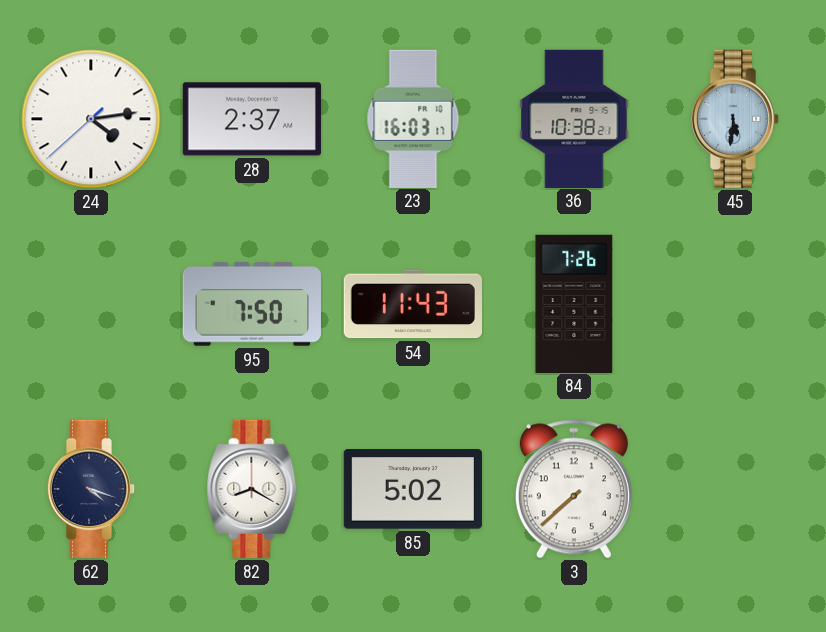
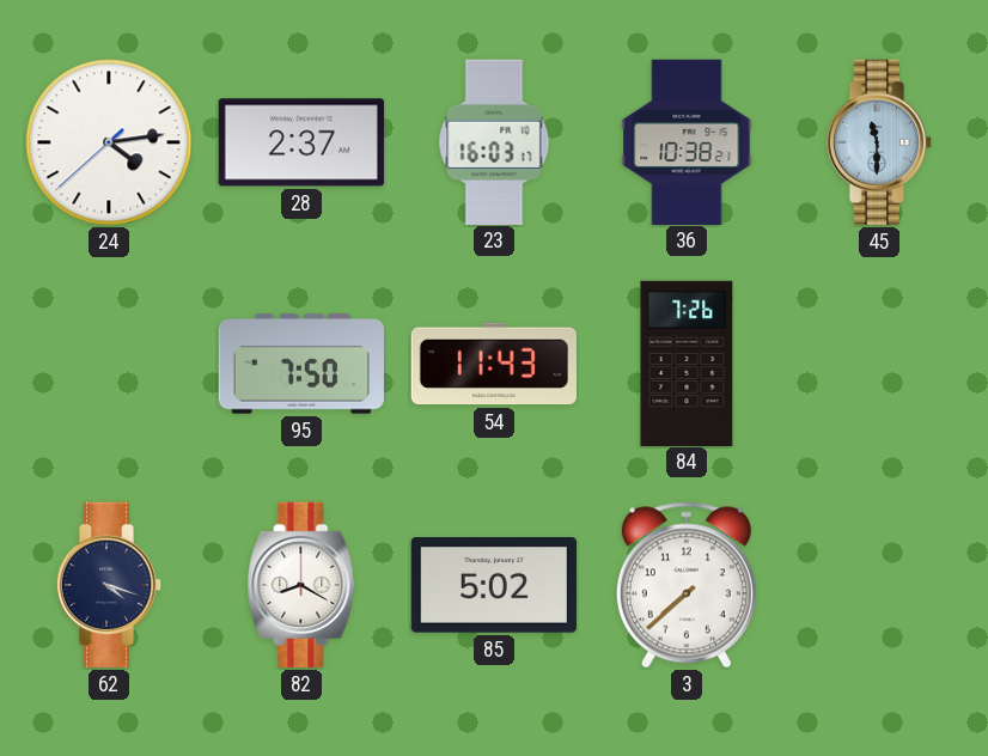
45: 5:31 -> 11:30 (879, 142)
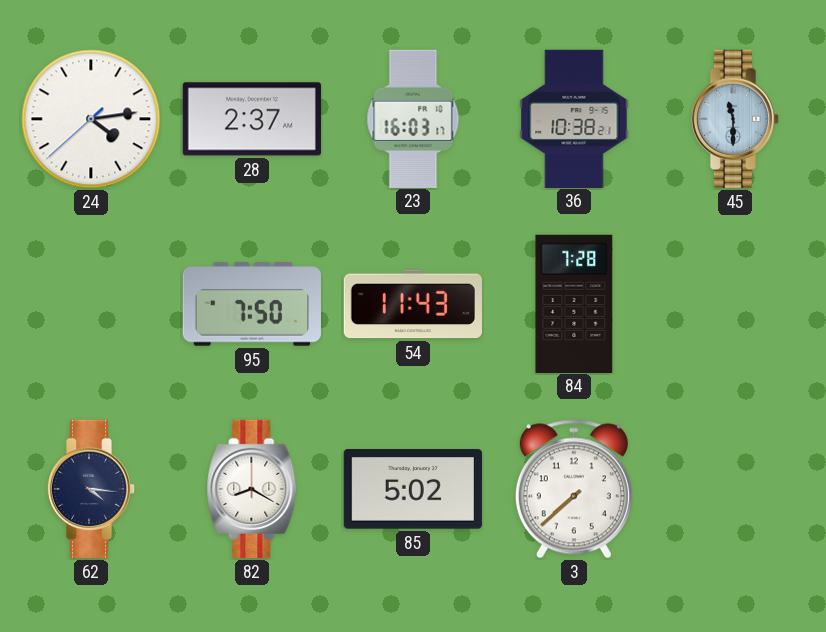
84: 7:26 -> 7:28 (574, 303)
62: 4:18 -> 4:16 (91, 489)
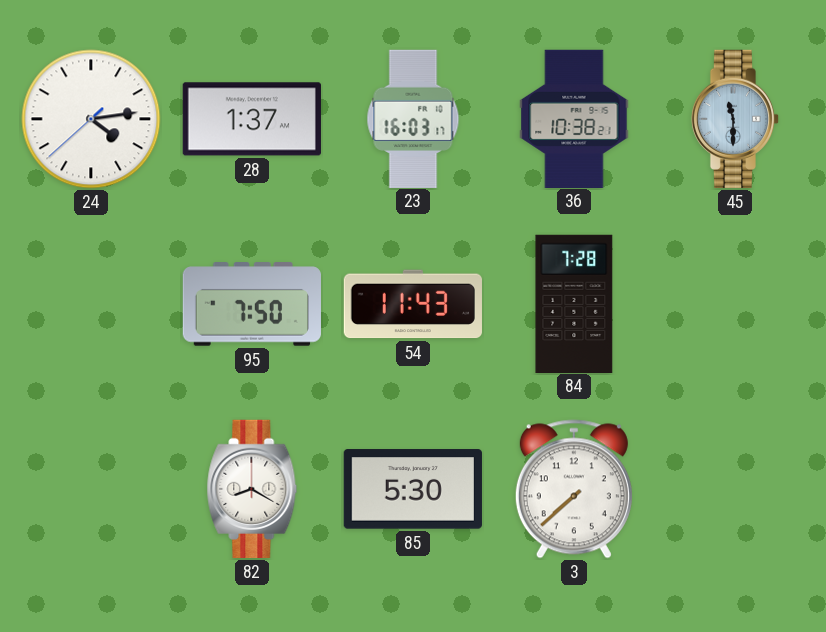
28: 2:37 -> 1:37 (252, 119)
62: 4:16 -> none (91, 489)
85: 5:02 -> 5:30 (413, 489)
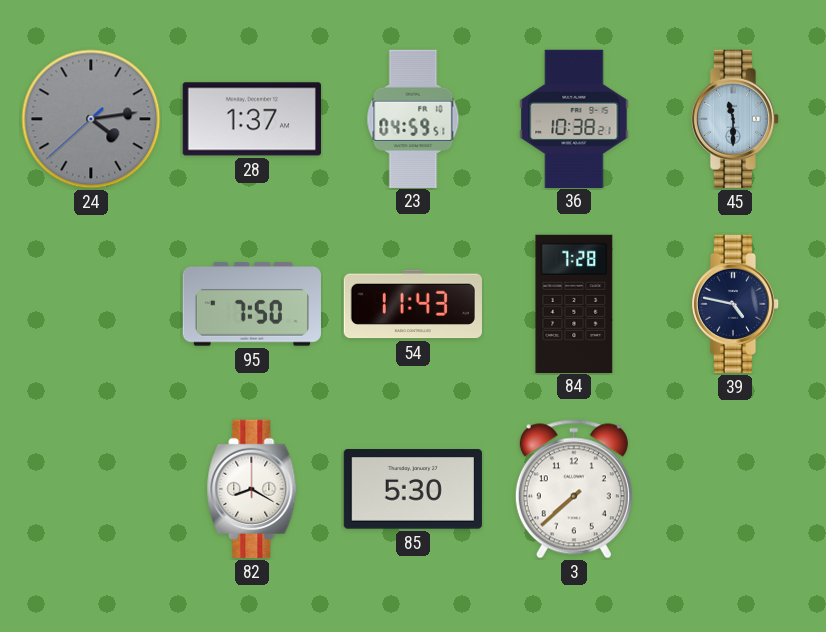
24 dial: white -> grey (91, 119)
23: 16:03 -> 04:59 (413, 118)
39: none -> 4:47 (735, 304)
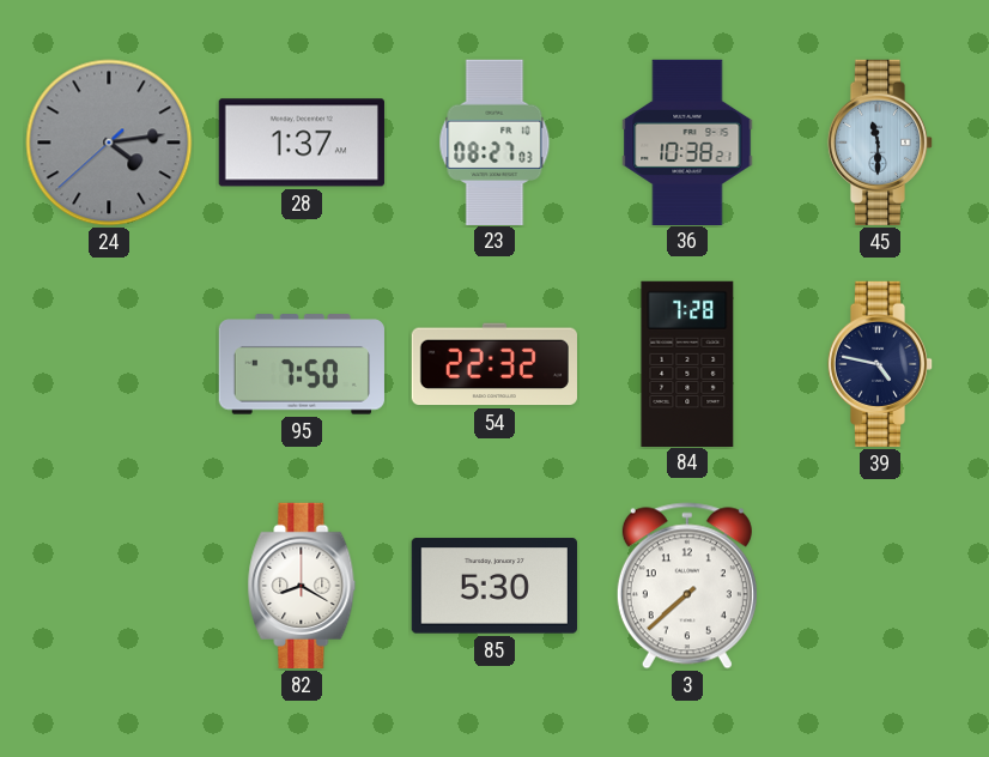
23: 04:59 -> 08:27 (494, 141)
54: 11:43 -> 22:32 (494, 364)
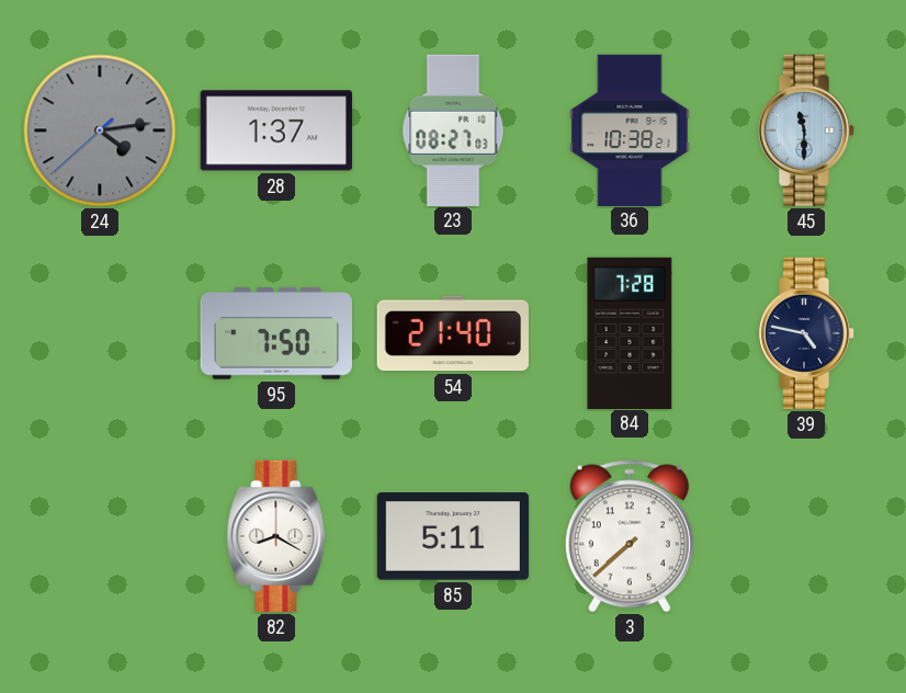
54: 22:32 -> 21:40 (453, 333)
85: 5:30 -> 5:11 (453, 536)
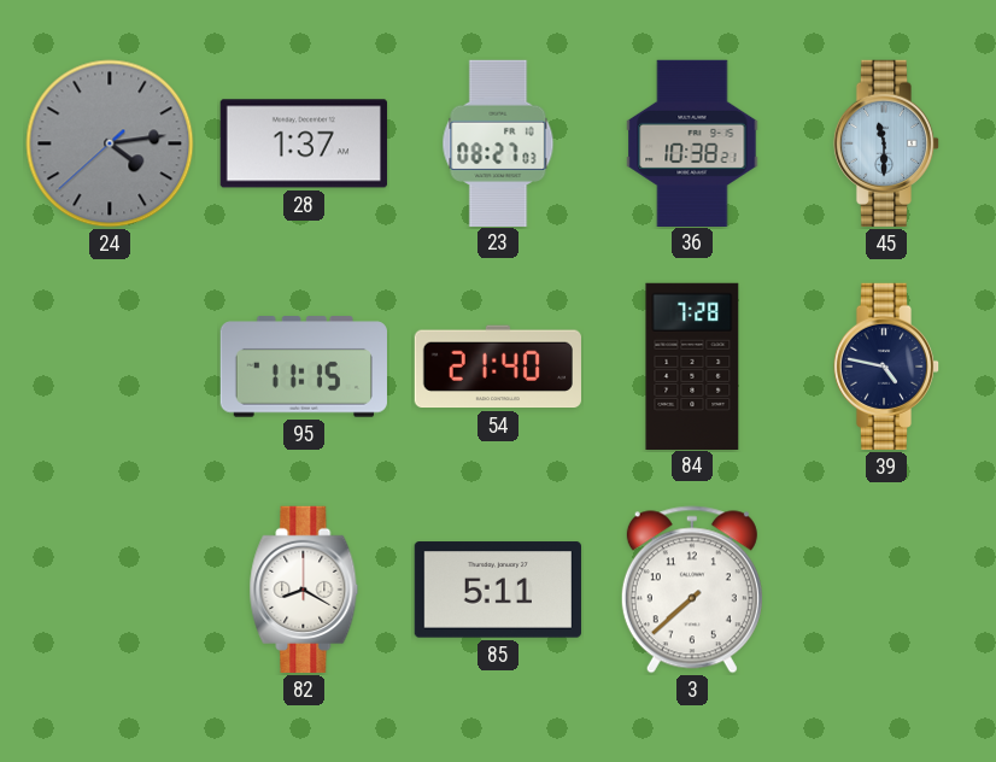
95: 7:50 -> 11:15 (303, 367)
